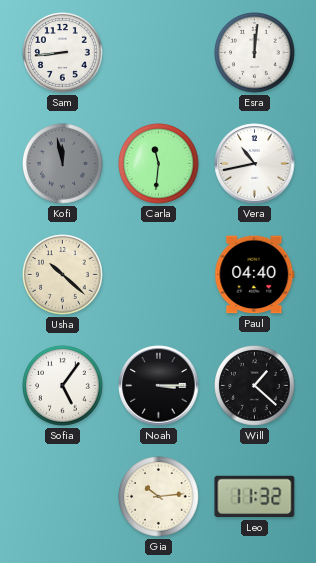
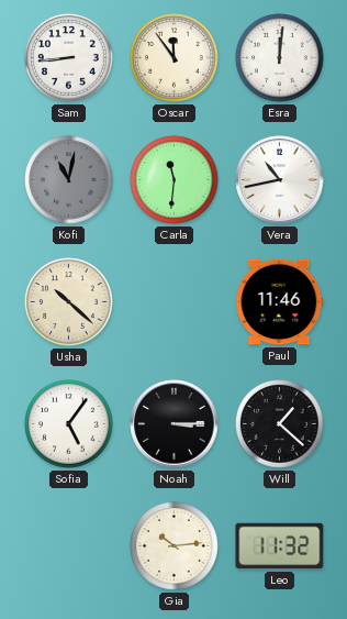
Oscar: none -> 11:54 (175, 58)
Kofi: 11:58 -> 11:02 (69, 180)
Paul: 04:40 -> 11:46 (280, 302)
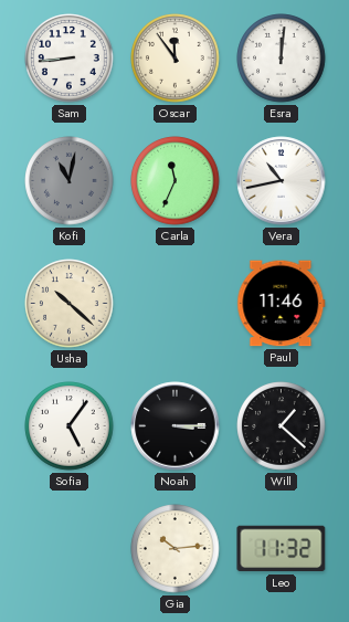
Carla: 11:31 -> 11:34 (176, 181)
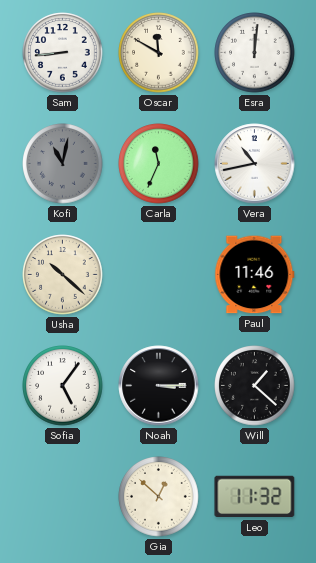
Oscar: 11:54 -> 11:50 (159, 53)
Gia: 10:14 -> 12:52 (159, 497)
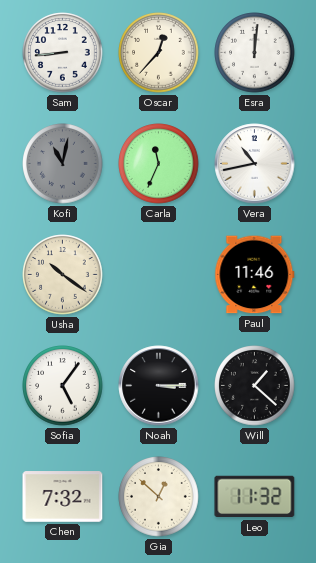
Oscar: 11:50 -> 12:37 (159, 53)
Usha: 10:22 -> 10:21 (63, 275)
Chen: none -> 7:32 (63, 497)
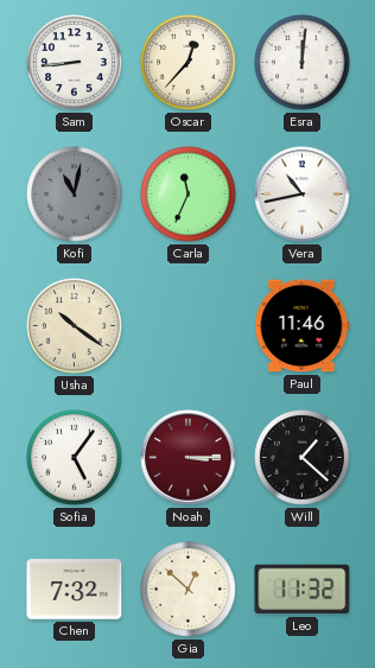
Noah dial: black -> burgundy (189, 458)
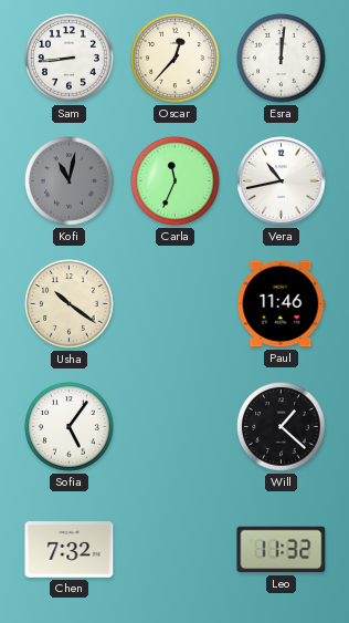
Noah: 3:15 -> none (189, 458)
Gia: 12:52 -> none (189, 590)
